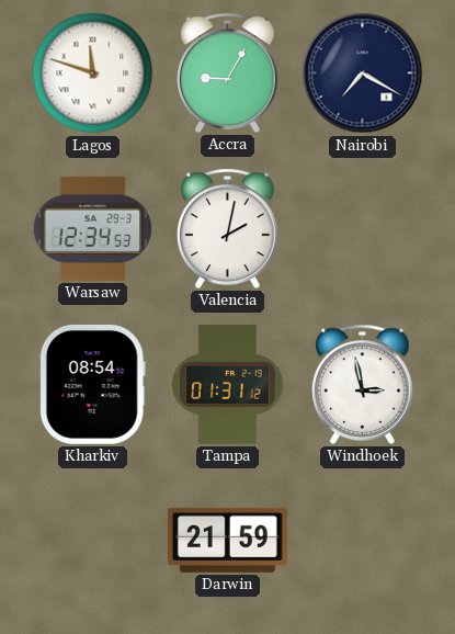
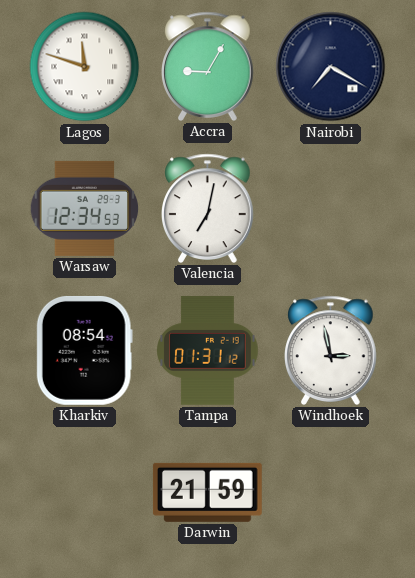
Valencia: 2:02 -> 7:02 (208, 208)
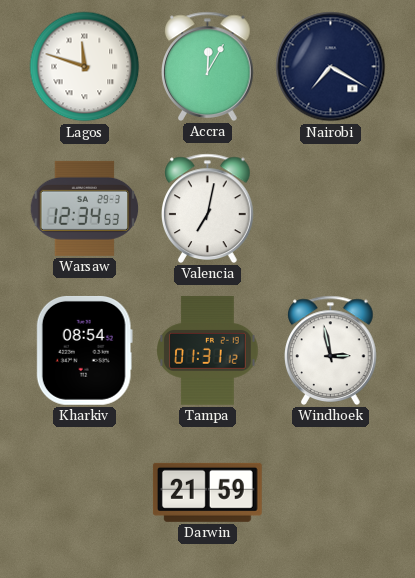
Accra: 9:05 -> 12:05 (208, 66)
